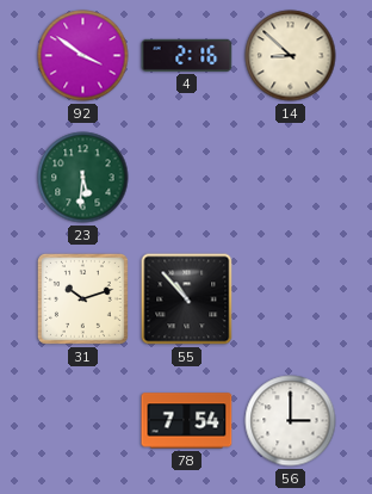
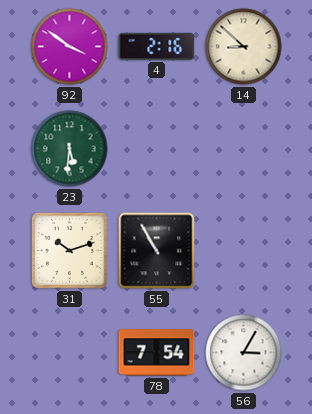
55: 10:53 -> 10:55 (157, 251)
56: 3:00 -> 3:05 (244, 353)
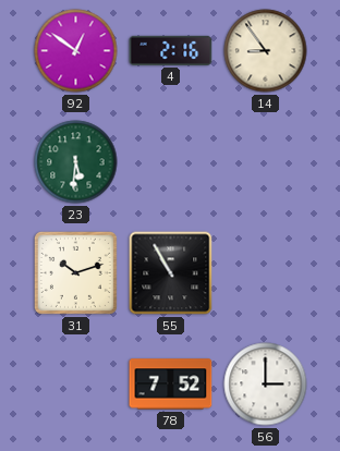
92: 3:51 -> 12:51 (76, 51)
14: 8:52 -> 8:54 (266, 51)
78: 7:54 -> 7:52 (171, 385)
56: 3:05 -> 3:00 (266, 385)
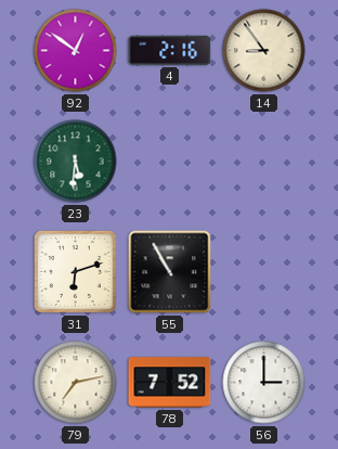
31: 10:12 -> 6:12 (75, 271)
79: none -> 7:13 (76, 383)
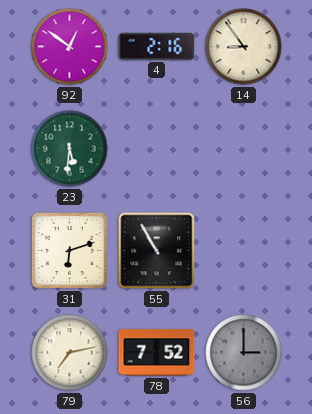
56 dial: white -> grey (244, 353)
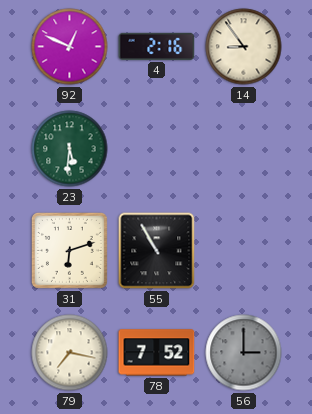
92: 12:51 -> 12:49 (70, 47)
79: 7:13 -> 7:17 (70, 353)
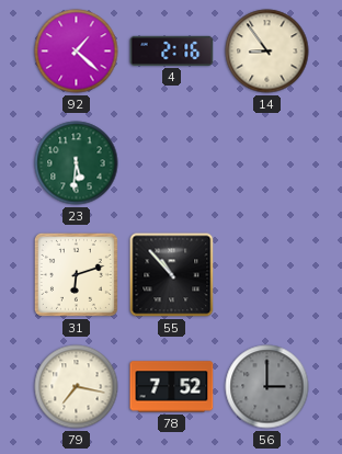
92: 12:49 -> 1:22 (77, 52)
55: 10:55 -> 10:53 (172, 275)
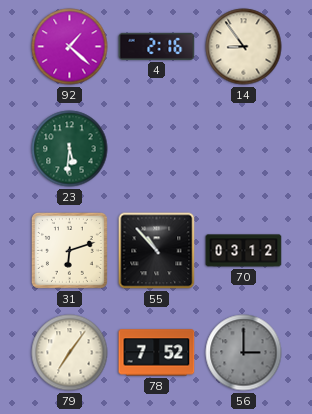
70: none -> 03:12 (244, 251)
79: 7:17 -> 7:06 (70, 353)
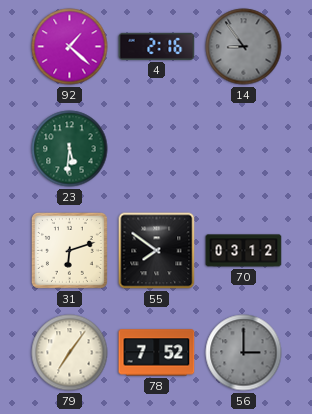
14 dial: cream -> grey (244, 47)
55: 10:53 -> 7:51 (157, 251)
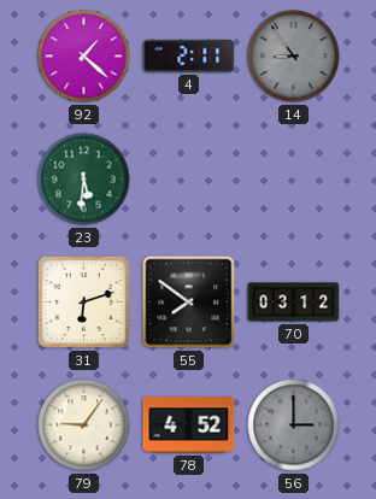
4: 2:16 -> 2:11 (189, 55)
79: 7:06 -> 9:06 (84, 425)
78: 7:52 -> 4:52 (189, 425)
